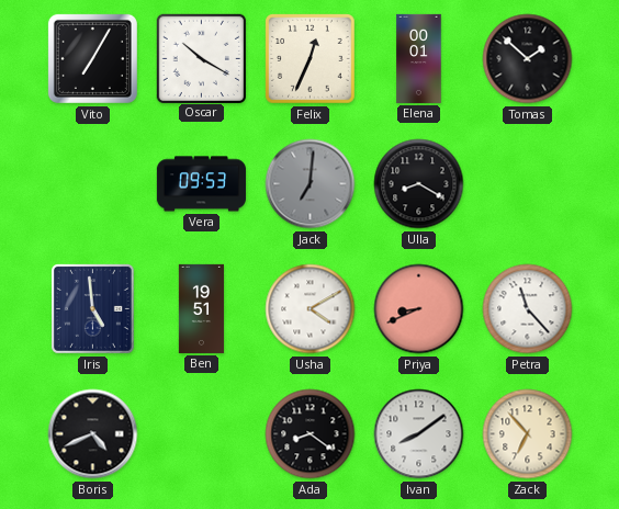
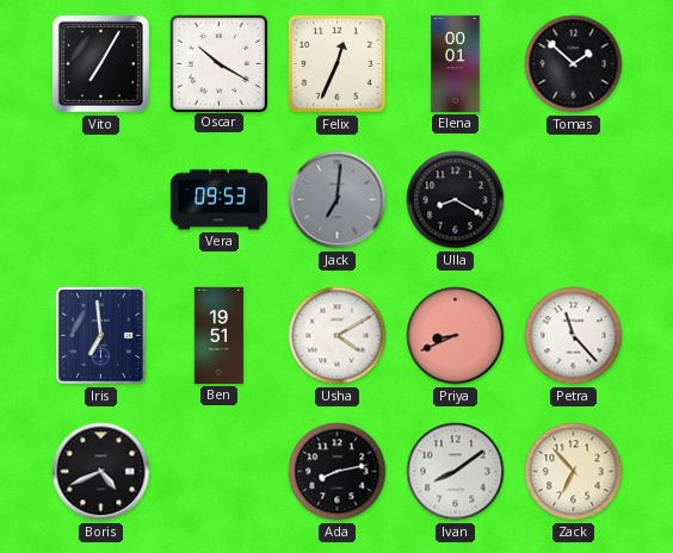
Iris: 4:59 -> 6:59 (100, 336)
Ada: 8:21 -> 8:13 (338, 472)
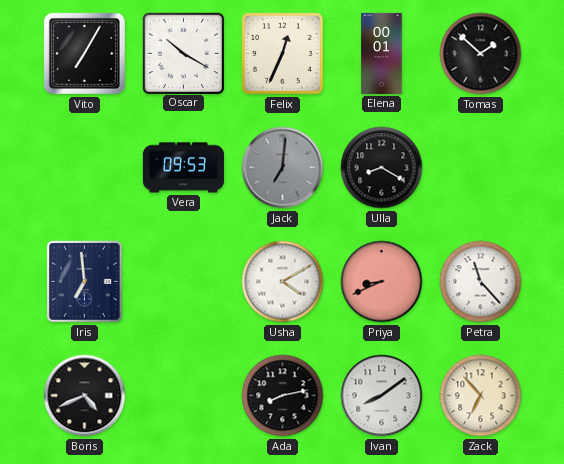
Ben: 19:51 -> none (218, 335)
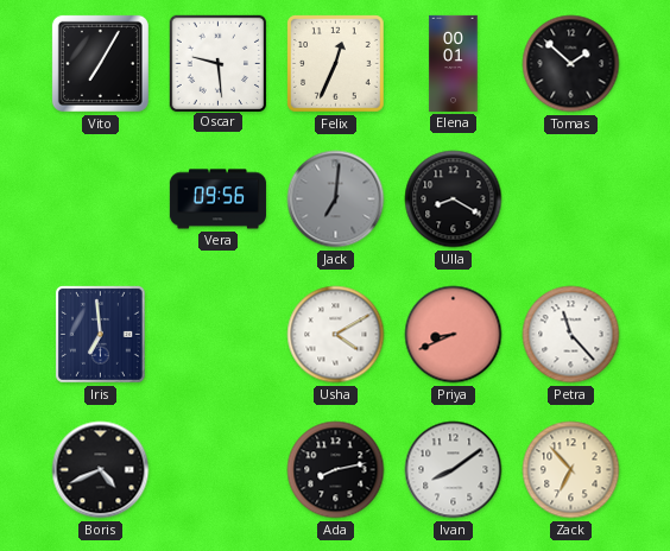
Oscar: 10:20 -> 9:29 (217, 63)
Vera: 09:53 -> 09:56 (217, 199)
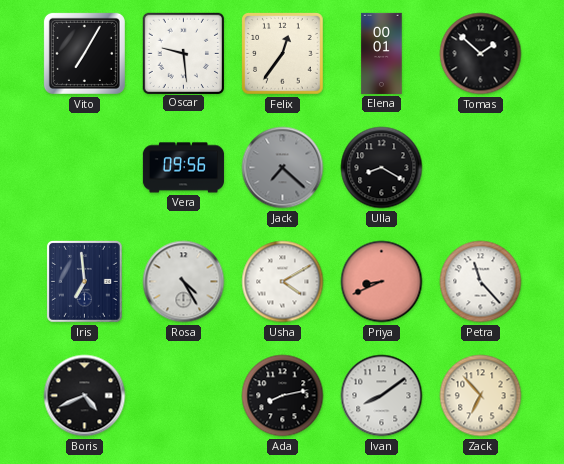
Felix: 12:34 -> 12:36 (283, 54)
Jack: 7:01 -> 7:22 (283, 168)
Rosa: none -> 4:25 (184, 282)
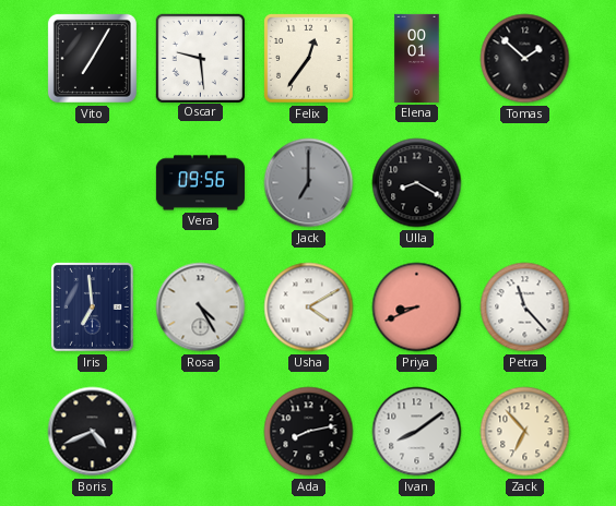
Jack: 7:22 -> 7:00 (309, 183)
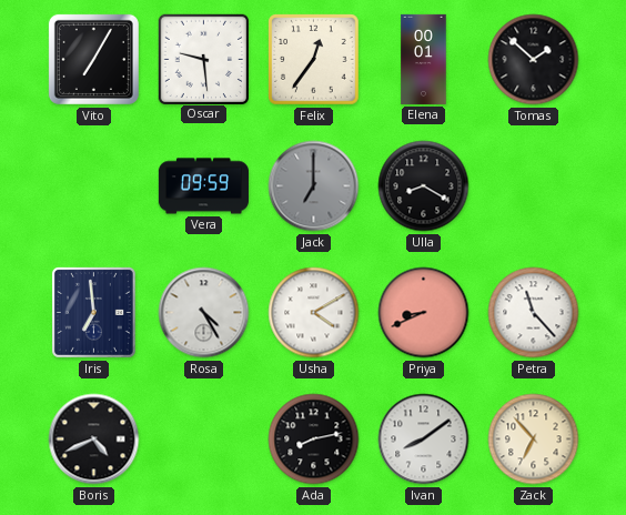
Vera: 09:56 -> 09:59 (203, 186)
